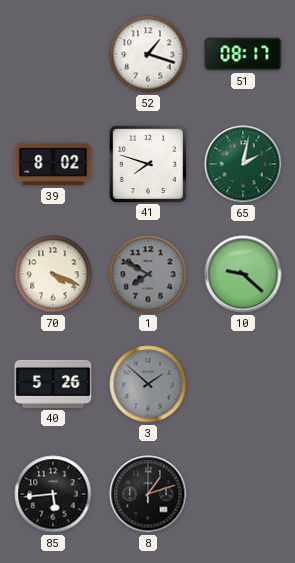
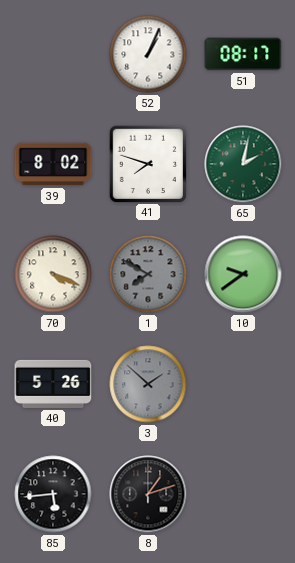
52: 1:18 -> 1:04 (148, 54)
10: 9:22 -> 9:39 (243, 274)
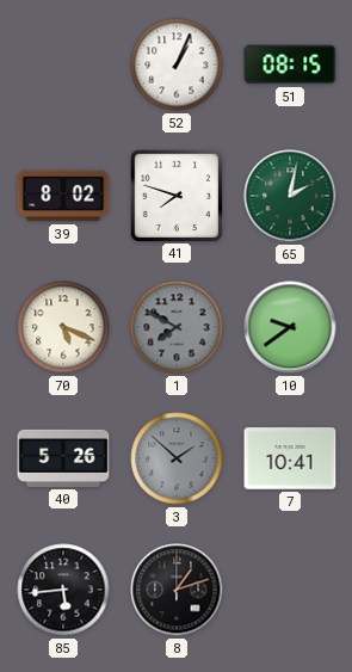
51: 08:17 -> 08:15 (290, 64)
70: 4:19 -> 5:19 (63, 327)
7: none -> 10:41 (290, 458)
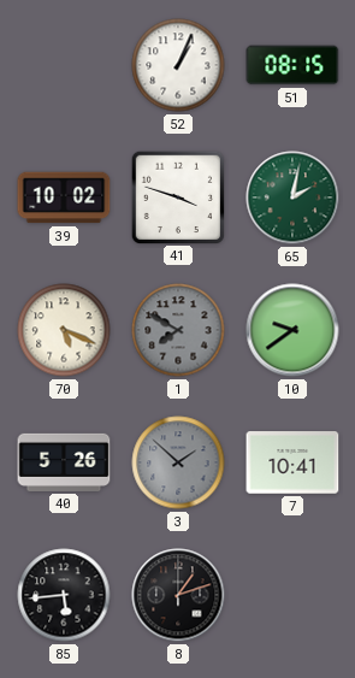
39: 8:02 -> 10:02 (64, 197)
41: 7:48 -> 3:48 (177, 196)
